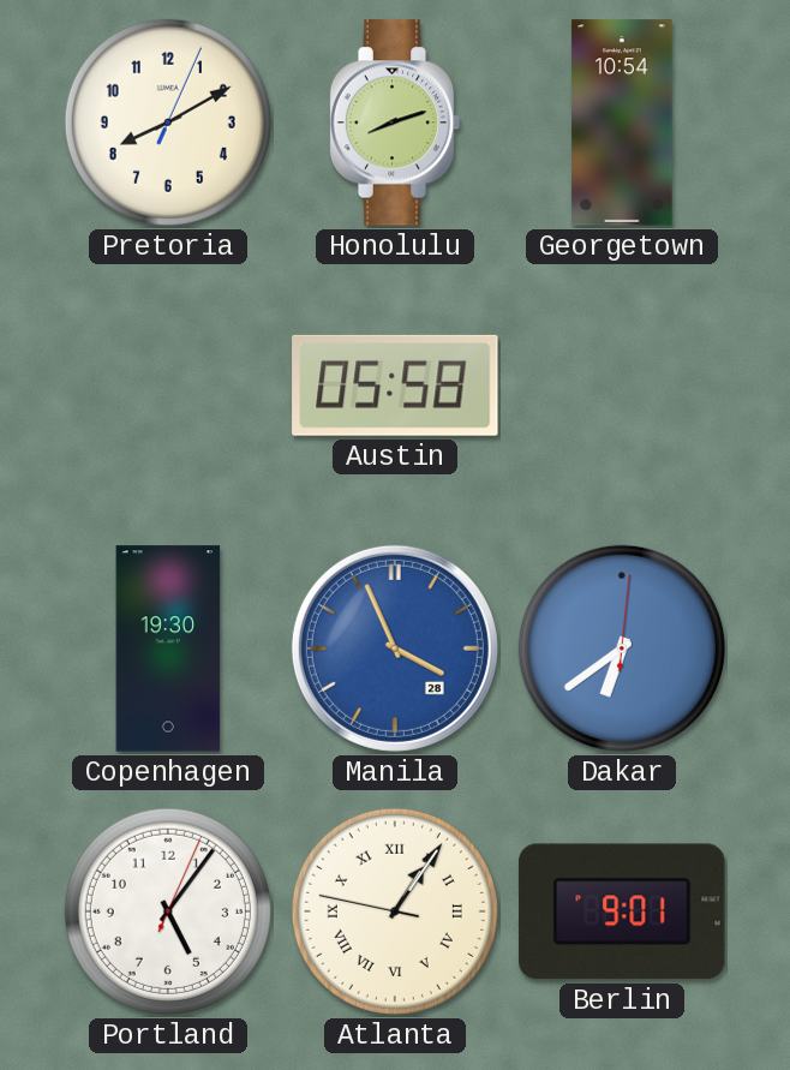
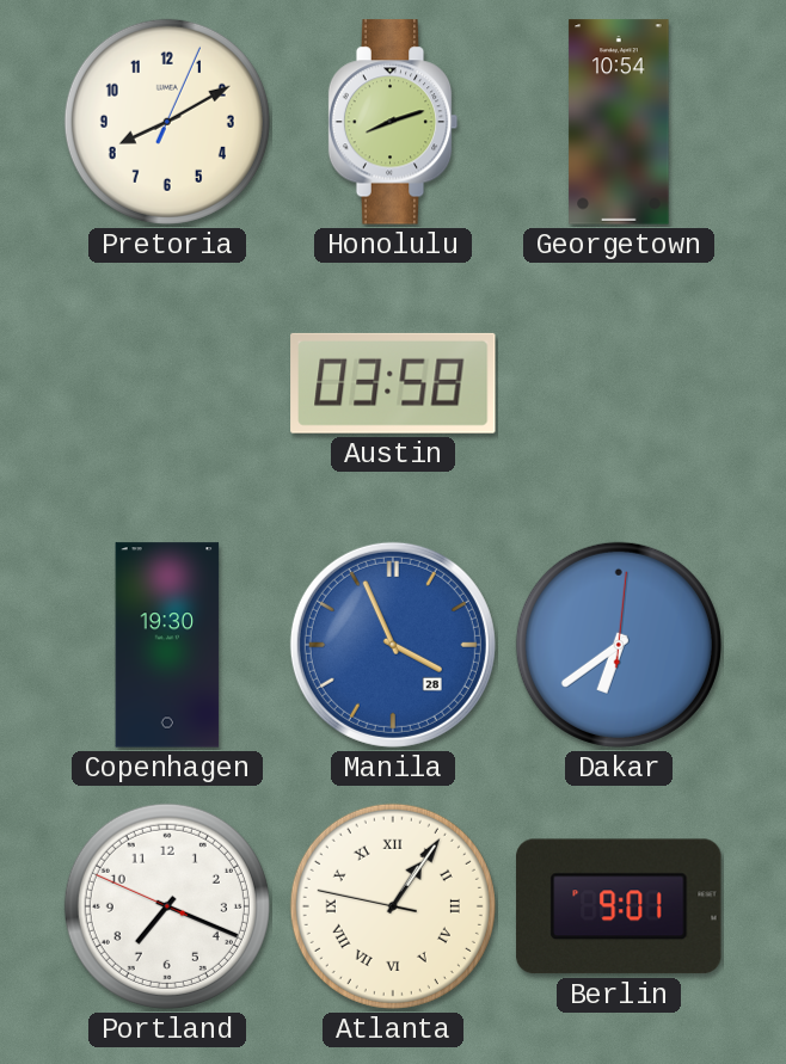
Austin: 05:58 -> 03:58 (393, 383)
Portland: 5:06 -> 7:18 (167, 906)
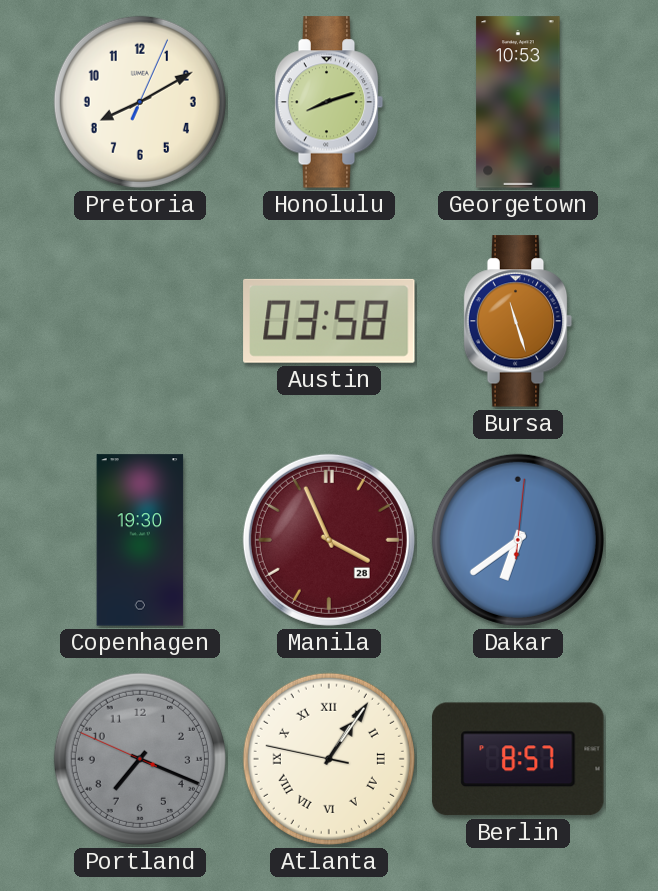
Georgetown: 10:54 -> 10:53 (518, 102)
Bursa: none -> 11:27 (518, 321)
Manila dial: blue -> burgundy (329, 540)
Portland dial: white -> grey (140, 759)
Berlin: 9:01 -> 8:57 (518, 759)
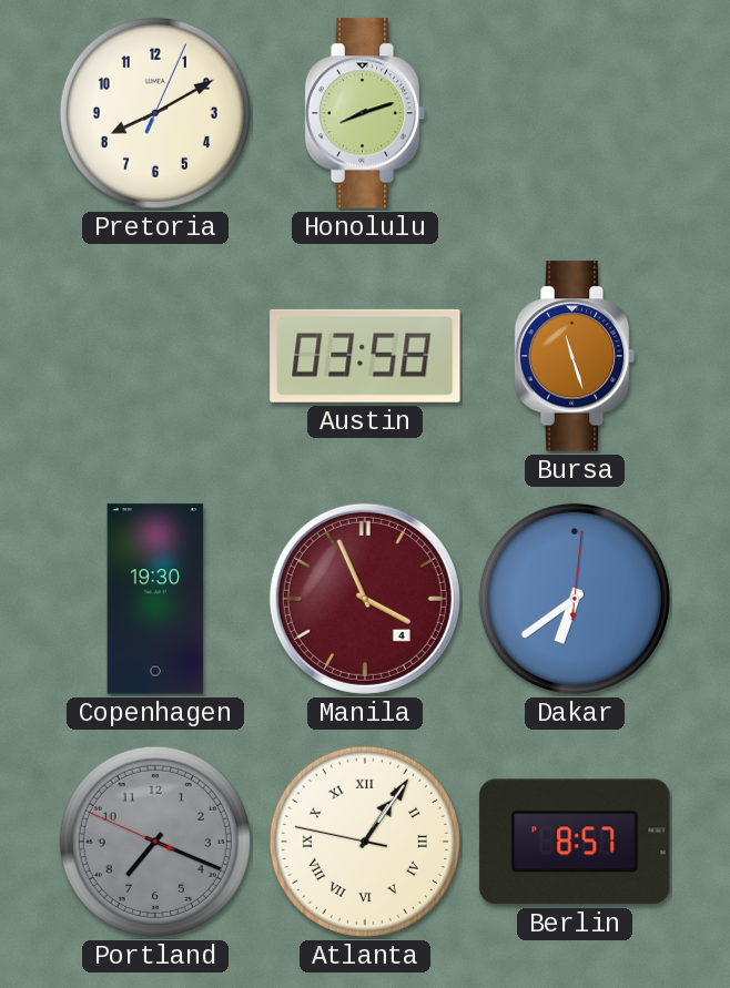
Georgetown: 10:53 -> none (518, 102)
Manila date: 28 -> 4 (365, 599)
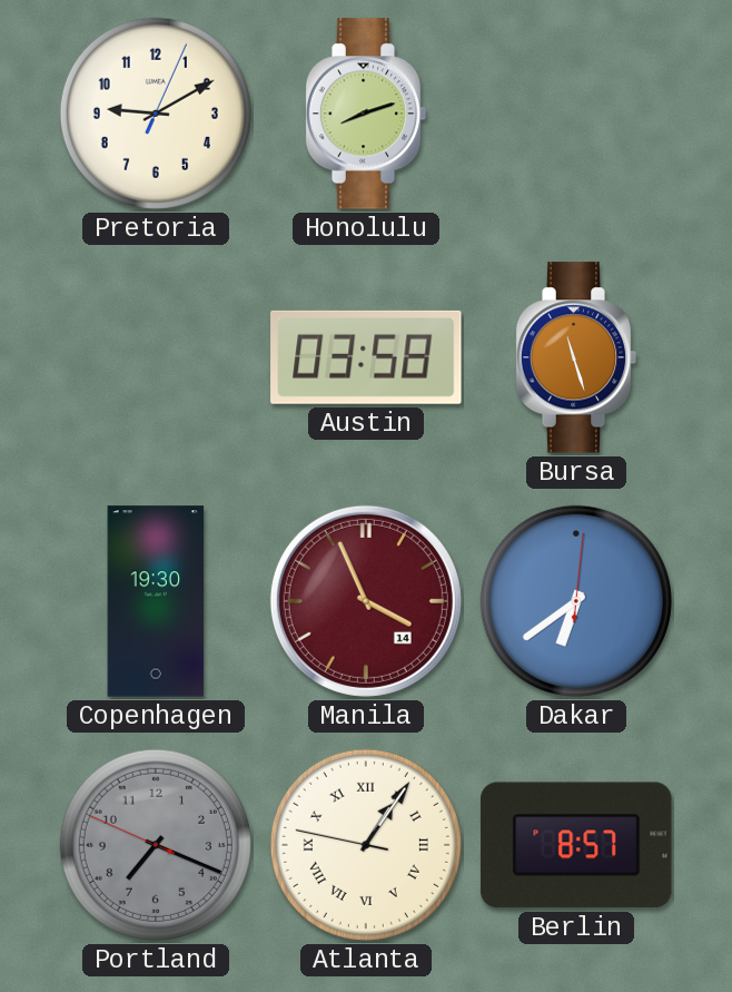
Pretoria: 8:10 -> 9:10 (156, 114)
Manila date: 4 -> 14 (366, 601)
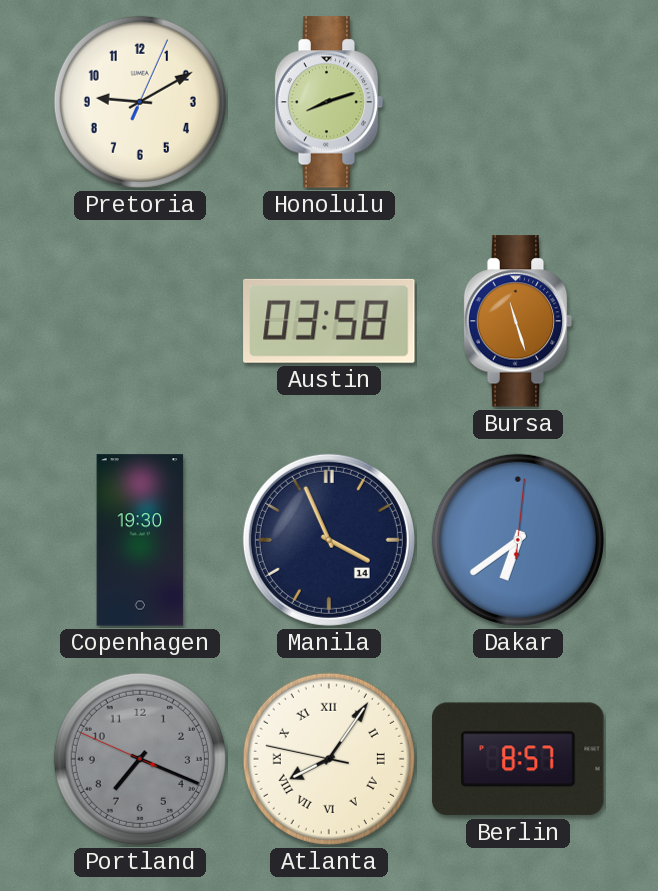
Manila dial: burgundy -> navy (329, 540)
Atlanta: 1:05 -> 8:05 (329, 759)
